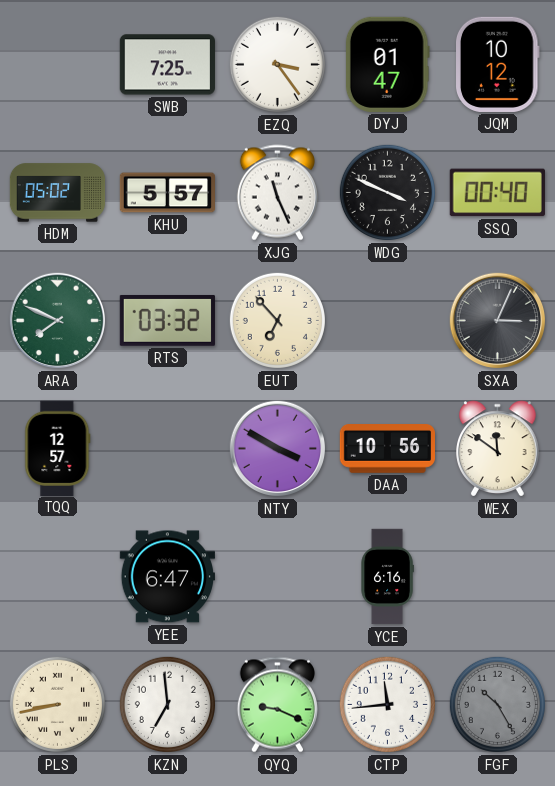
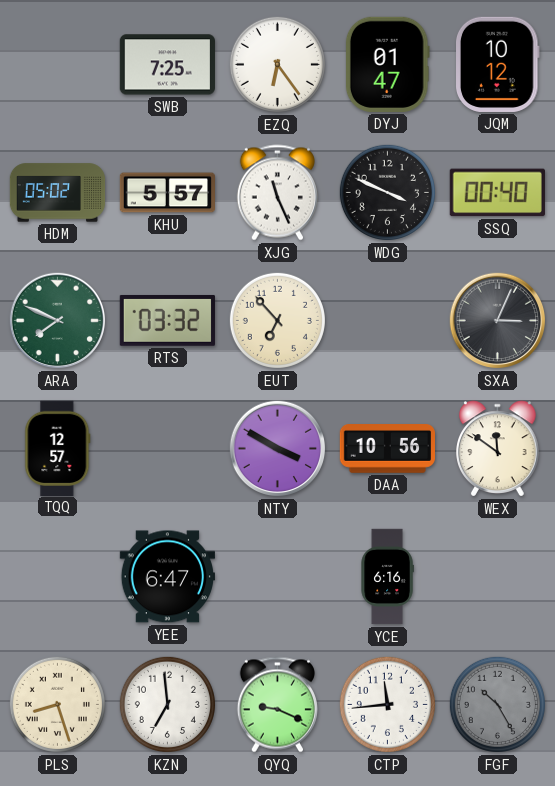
EZQ: 3:24 -> 6:24 (277, 64)
PLS: 8:43 -> 8:27 (57, 704)
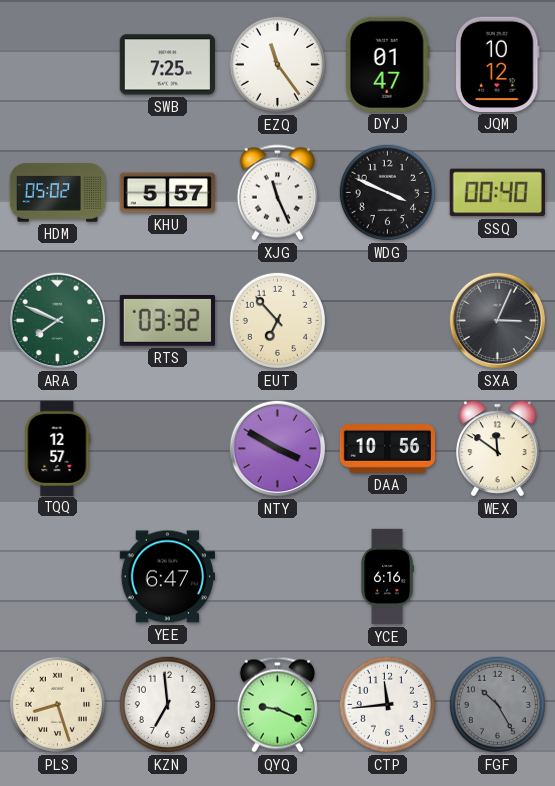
EZQ: 6:24 -> 11:24 (277, 64)
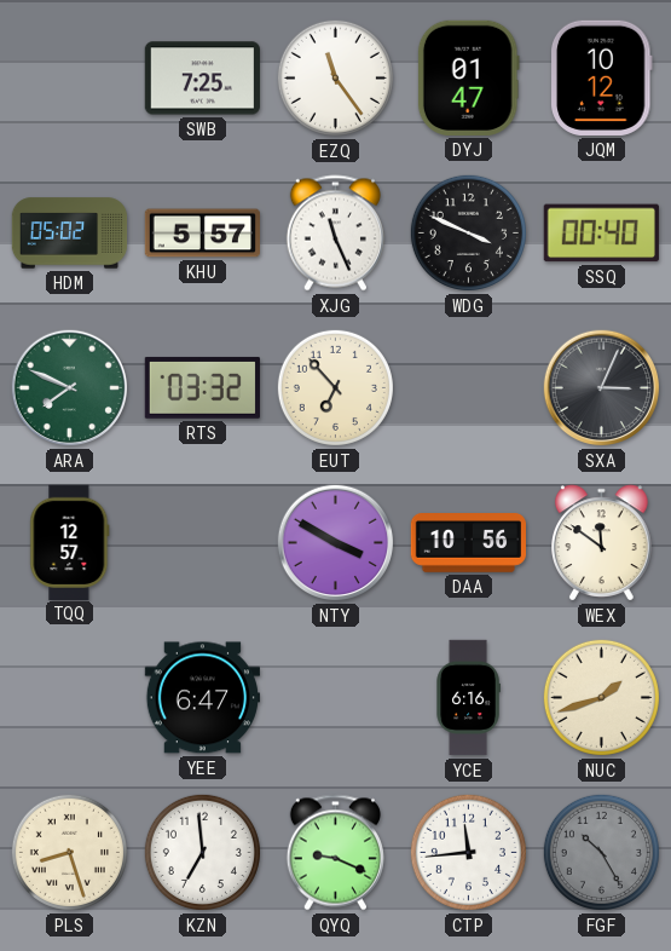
NUC: none -> 1:42 (601, 697)
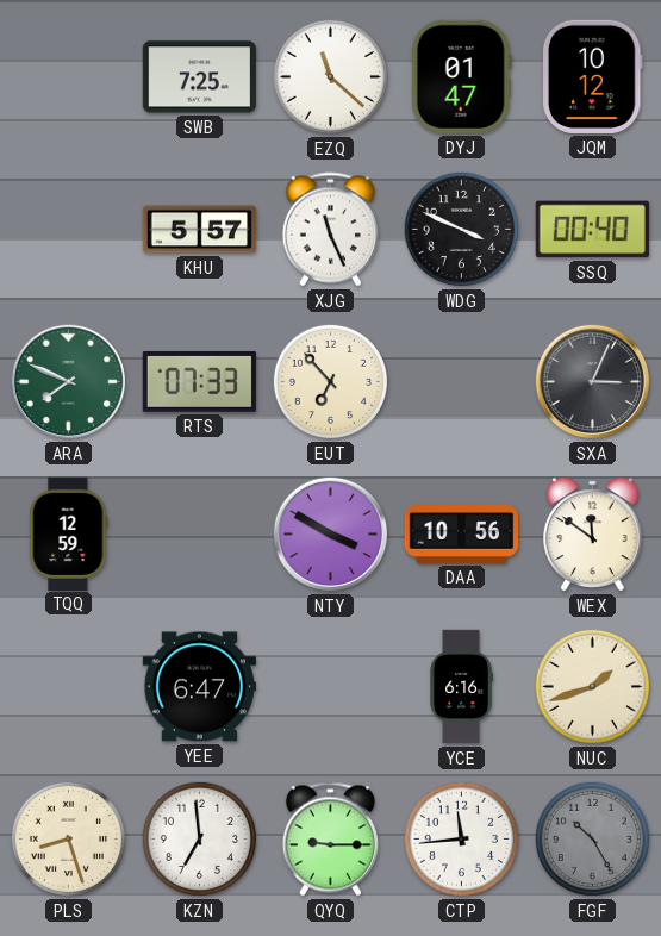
EZQ: 11:24 -> 11:22 (330, 76)
HDM: 05:02 -> none (70, 234)
RTS: 03:32 -> 07:33 (199, 382)
TQQ: 12:57 -> 12:59 (69, 533)
QYQ: 9:19 -> 9:15 (330, 840)
